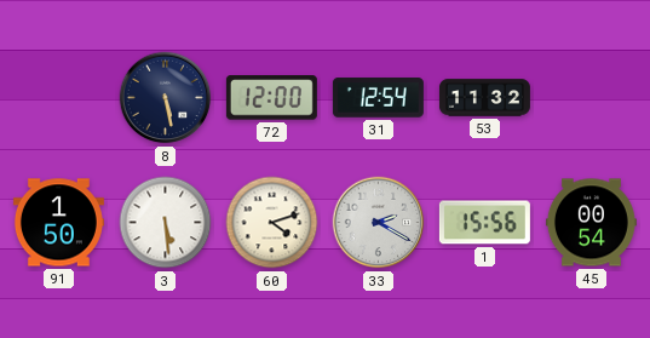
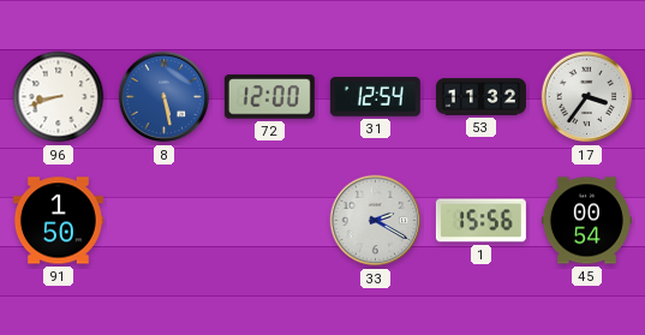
96: none -> 8:42 (59, 97)
8 dial: navy -> blue (165, 97)
17: none -> 3:36 (587, 97)
3: 5:29 -> none (166, 223)
60: 4:12 -> none (272, 223)
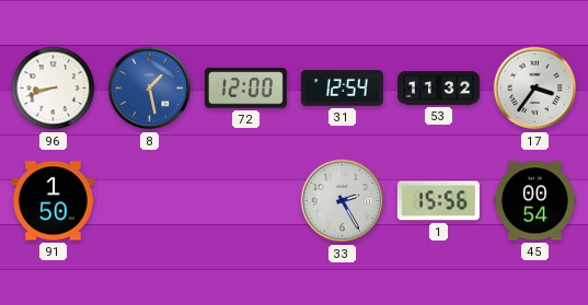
8: 5:28 -> 1:28 (150, 89)
33: 2:20 -> 2:25 (343, 201)
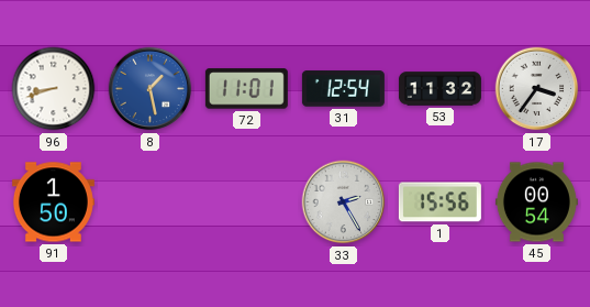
72: 12:00 -> 11:01 (246, 89)
